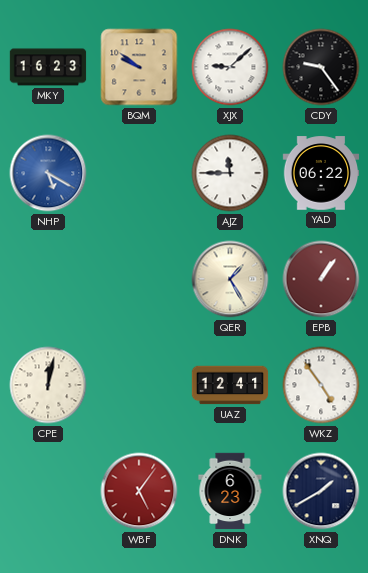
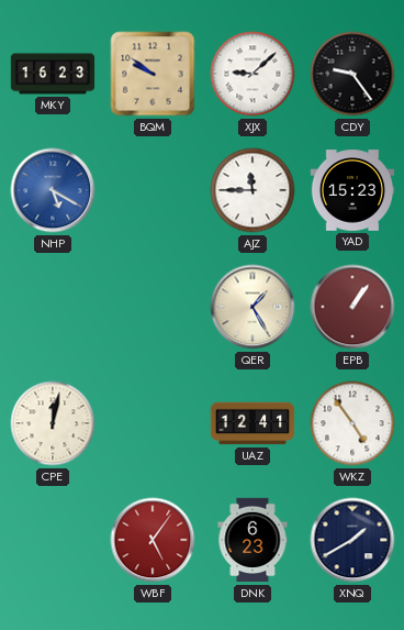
YAD: 06:22 -> 15:23 (352, 190)
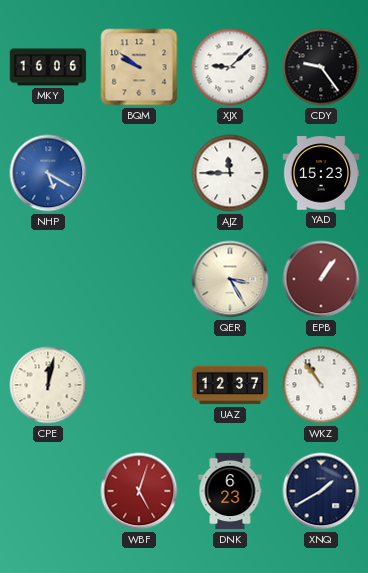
MKY: 16:23 -> 16:06 (48, 67)
QER: 1:25 -> 3:25 (230, 279)
UAZ: 12:41 -> 12:37 (230, 385)
WKZ: 4:54 -> 10:54 (321, 385)
WBF: 5:06 -> 5:03 (139, 491)
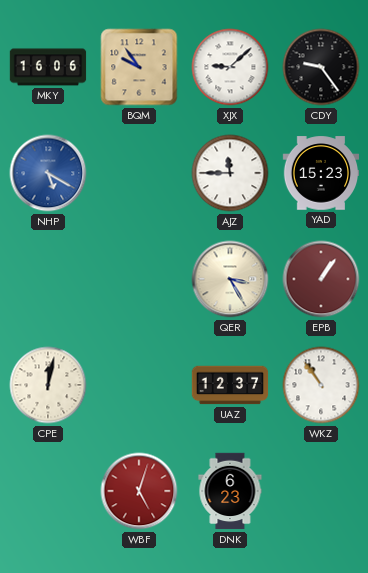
BQM: 9:51 -> 9:54 (139, 67)
XNQ: 1:40 -> none (321, 491)
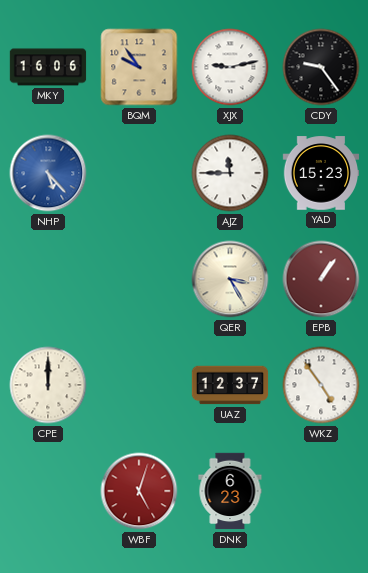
XJX: 9:08 -> 9:13 (230, 67)
NHP: 5:20 -> 5:23 (48, 173)
CPE: 12:02 -> 12:00 (48, 385)
WKZ: 10:54 -> 4:54 (321, 385)
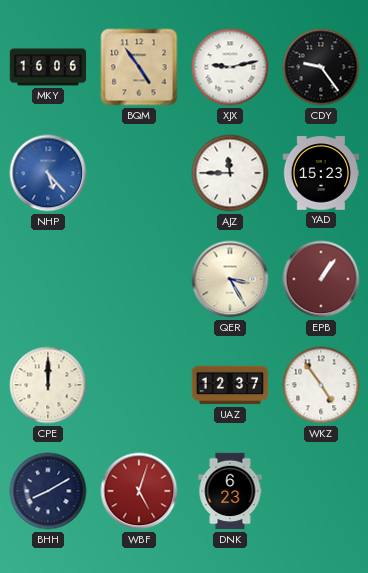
BQM: 9:54 -> 4:54 (139, 67)
BHH: none -> 8:10 (48, 491)
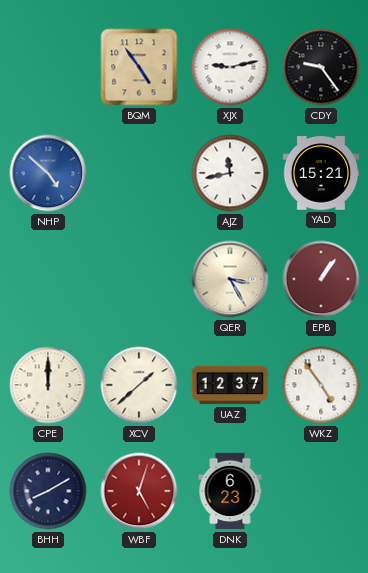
MKY: 16:06 -> none (48, 67)
NHP: 5:23 -> 4:52 (48, 173)
AJZ: 11:45 -> 11:43 (230, 173)
YAD: 15:23 -> 15:21 (321, 173)
XCV: none -> 1:38 (139, 385)
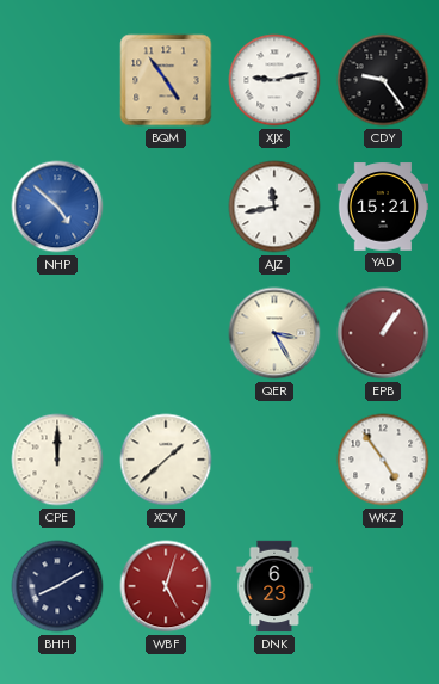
UAZ: 12:37 -> none (230, 385)
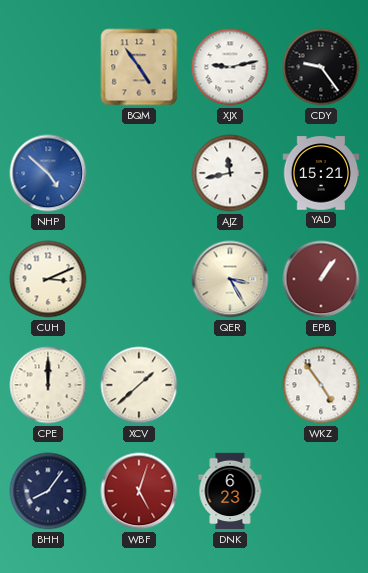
CUH: none -> 3:11 (48, 279)
BHH: 8:10 -> 8:06 (48, 491)
